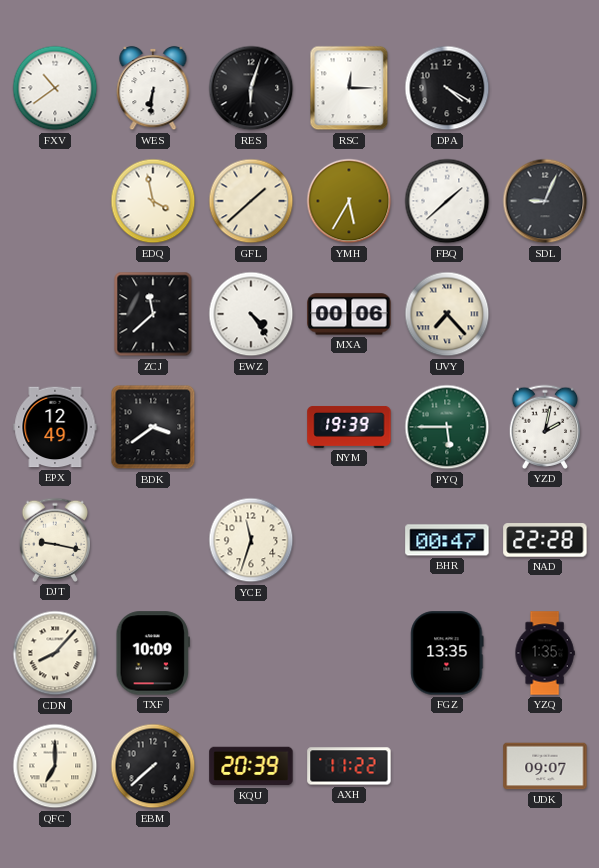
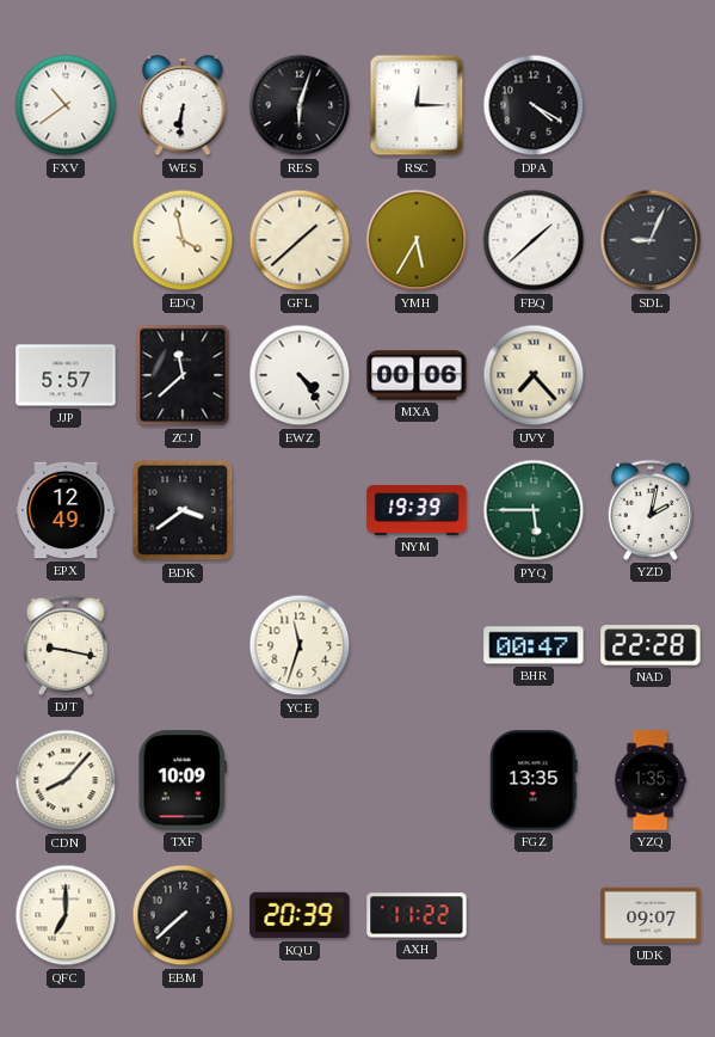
JJP: none -> 5:57 (66, 375)
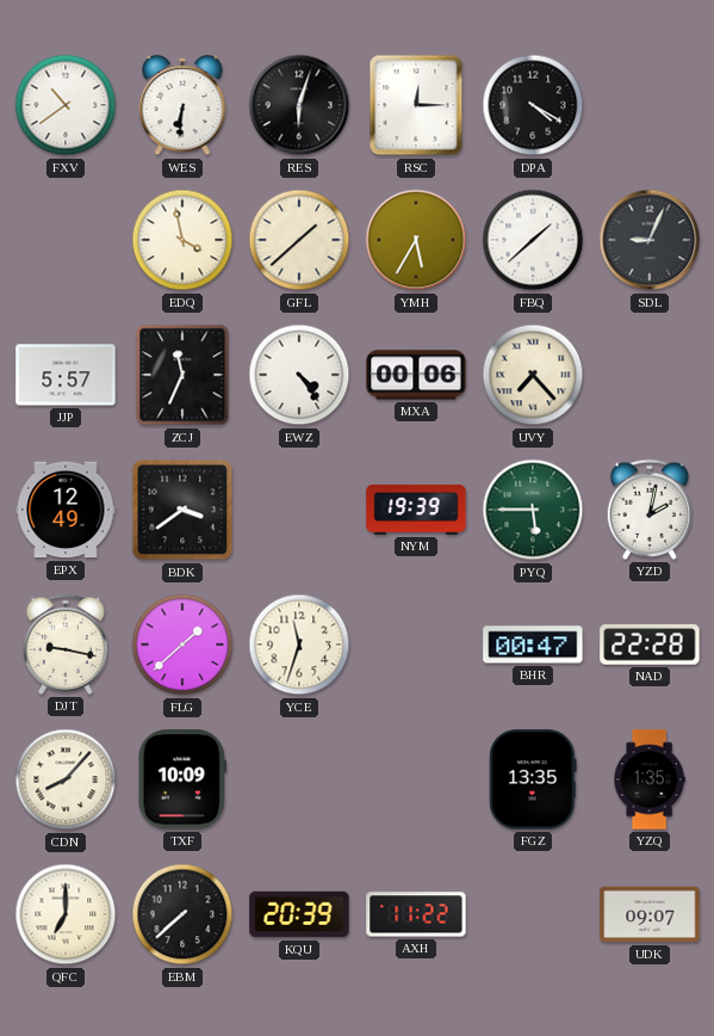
ZCJ: 11:38 -> 11:34 (182, 375)
FLG: none -> 1:38 (182, 645)
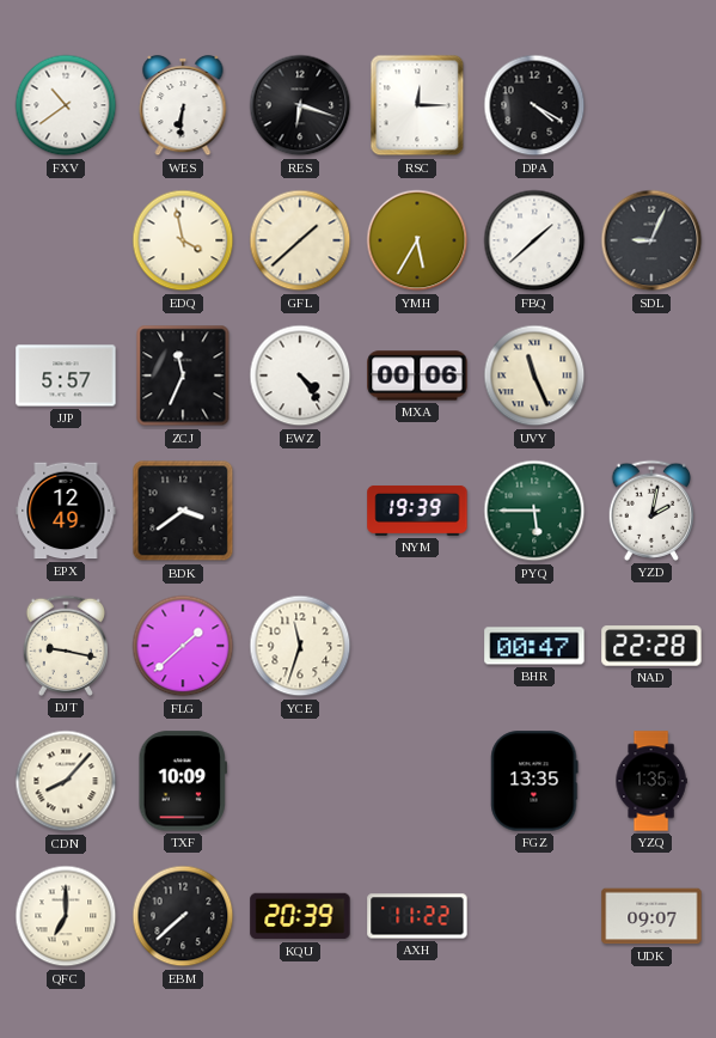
RES: 6:03 -> 6:18 (300, 105)
UVY: 7:23 -> 11:26 (534, 375)
